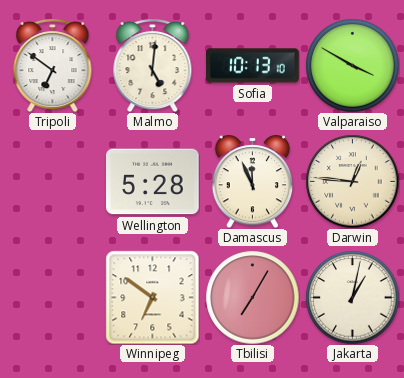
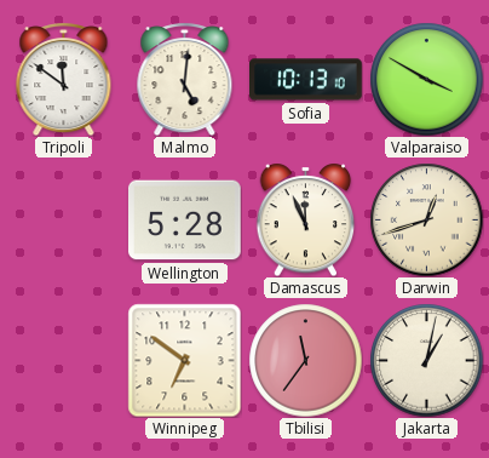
Tripoli: 6:51 -> 11:51 (64, 79)
Darwin: 12:46 -> 12:42 (426, 219)
Tbilisi: 7:05 -> 11:36 (305, 360)
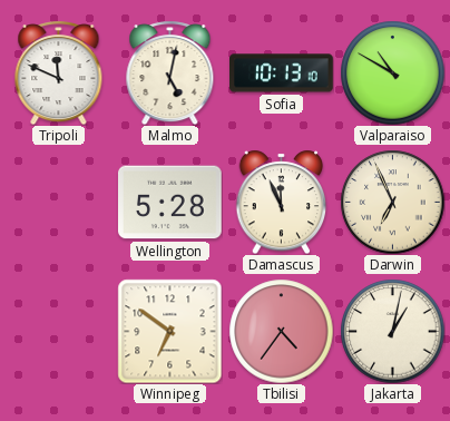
Tripoli: 11:51 -> 11:49 (59, 72)
Malmo: 5:01 -> 5:02 (170, 72)
Valparaiso: 3:50 -> 10:50 (392, 72)
Darwin: 12:42 -> 6:56 (392, 202)
Tbilisi: 11:36 -> 4:36 (281, 331)
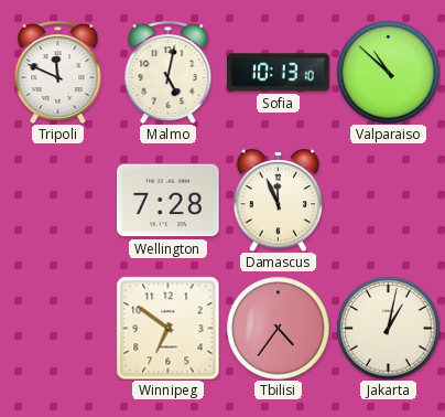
Valparaiso: 10:50 -> 10:52 (388, 72)
Wellington: 5:28 -> 7:28 (169, 201)
Darwin: 6:56 -> none (392, 202)
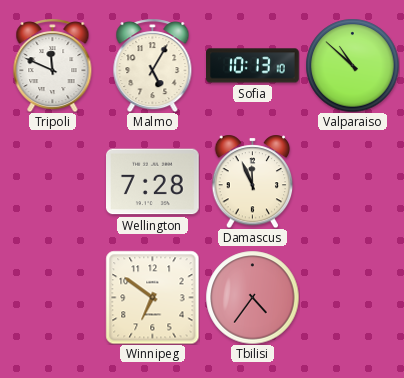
Malmo: 5:02 -> 5:05 (153, 65)
Jakarta: 1:02 -> none (388, 328)
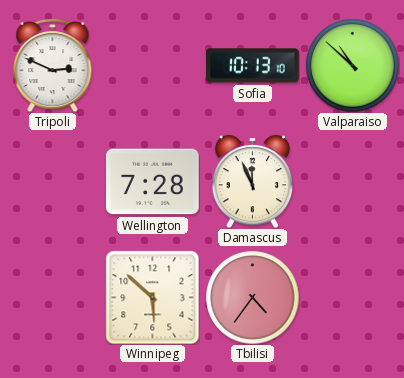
Tripoli: 11:49 -> 2:49 (53, 65)
Malmo: 5:05 -> none (153, 65)
Winnipeg: 6:51 -> 5:52 (152, 297)
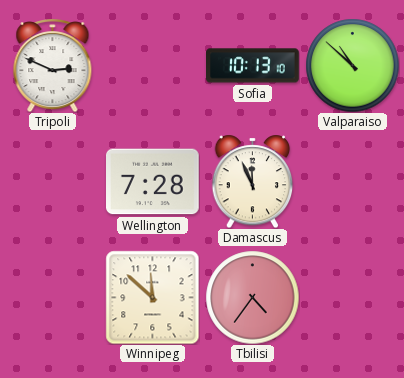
Winnipeg: 5:52 -> 11:52 (152, 297)
